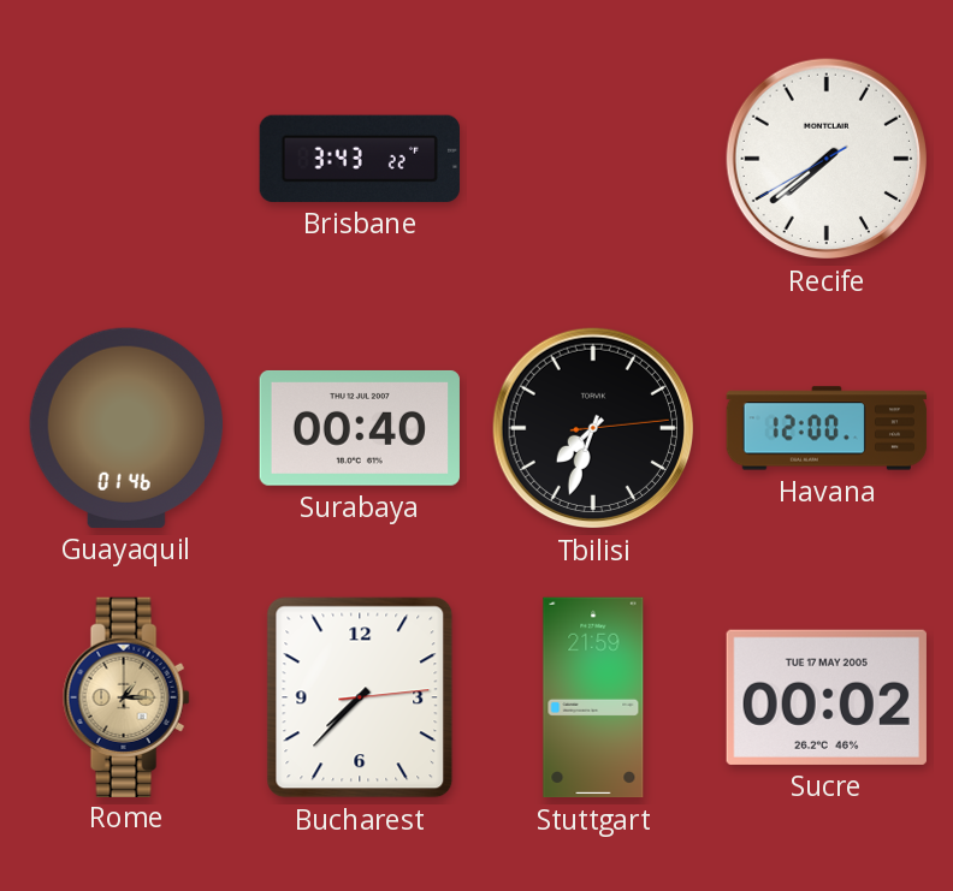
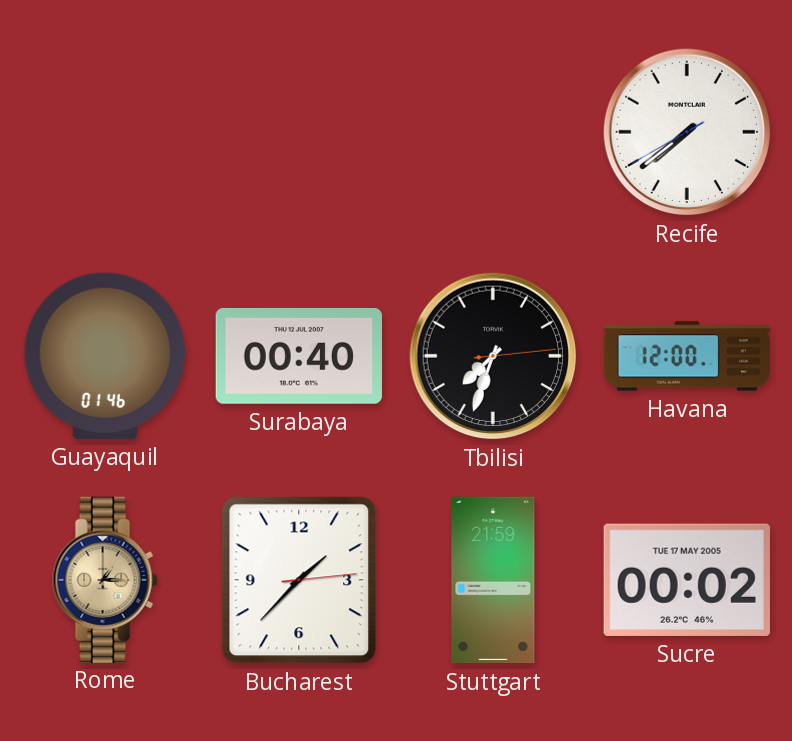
Brisbane: 3:43 -> none (360, 159)
Bucharest: 7:37 -> 1:37 (299, 580)
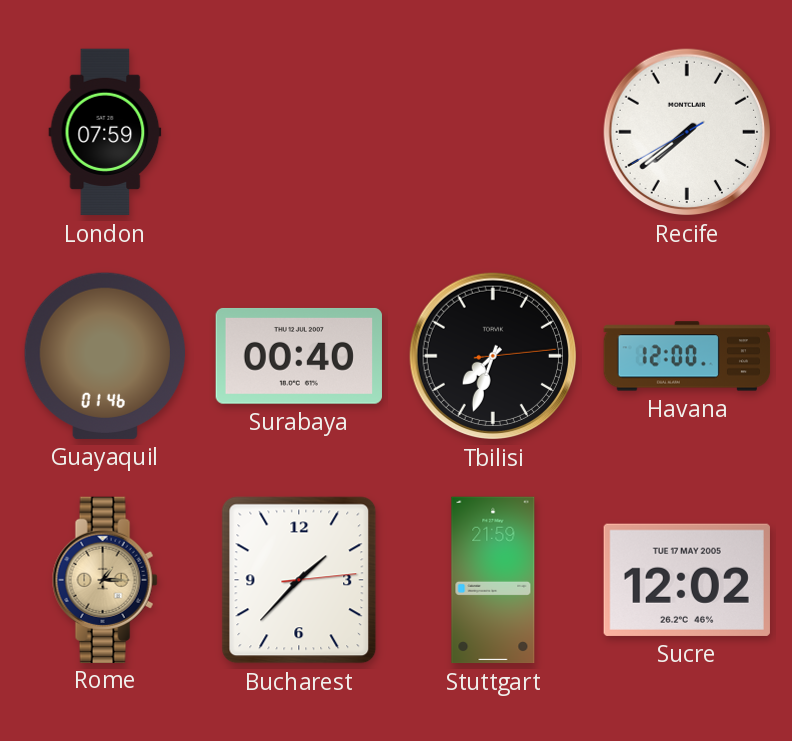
London: none -> 07:59 (105, 132)
Sucre: 00:02 -> 12:02 (687, 580)
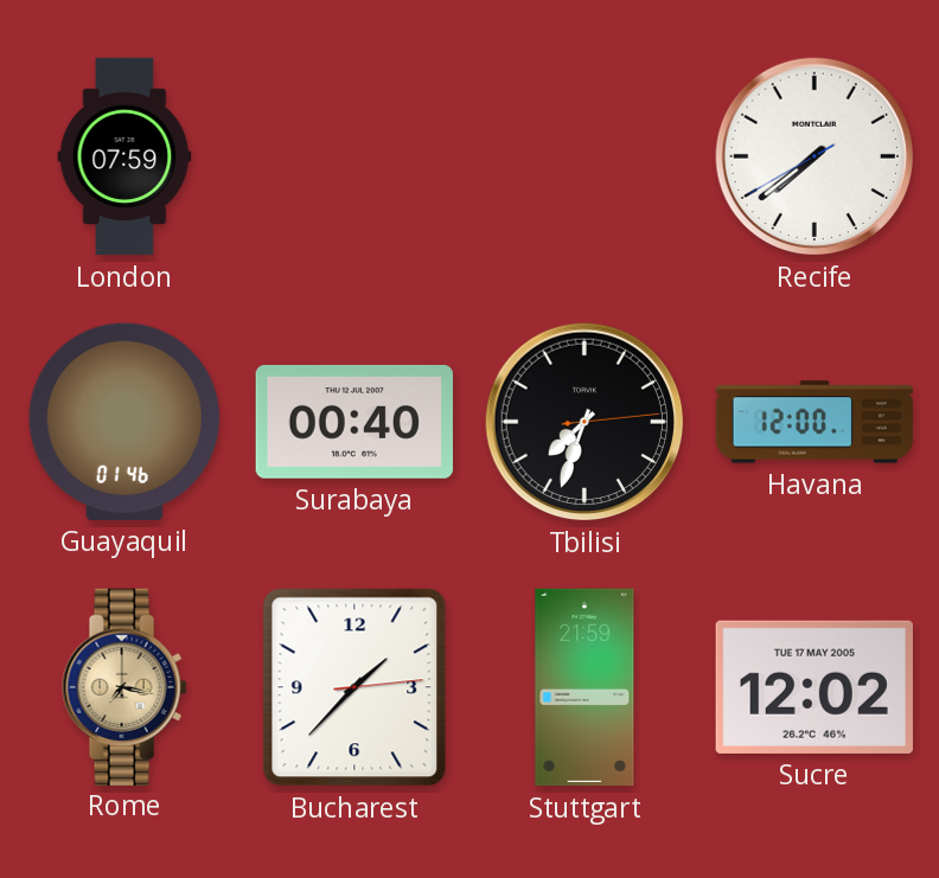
Rome: 1:15 -> 7:17 (124, 686)
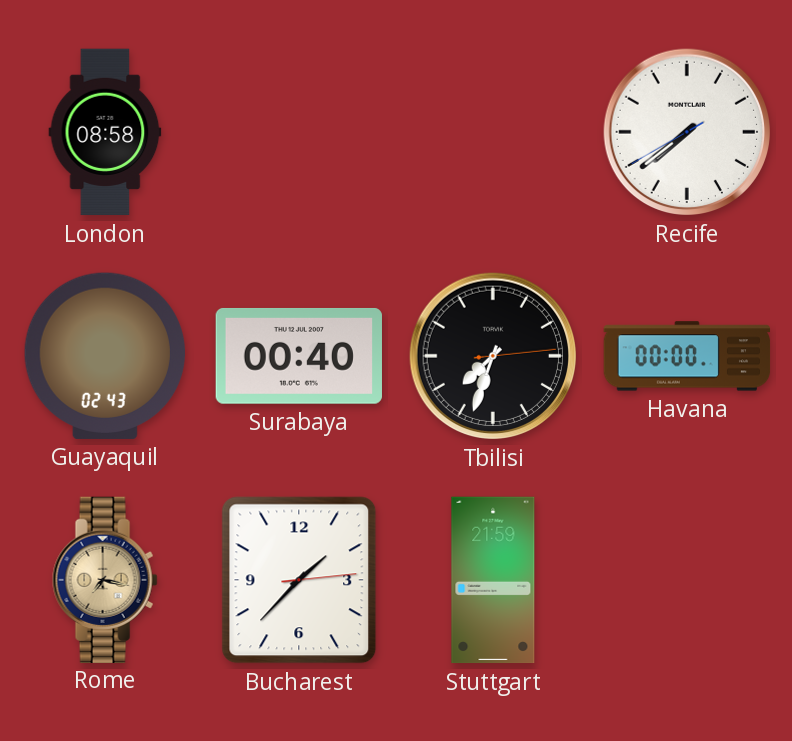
London: 07:59 -> 08:58 (105, 132)
Guayaquil: 01:46 -> 02:43 (105, 356)
Havana: 12:00 -> 00:00 (687, 356)
Sucre: 12:02 -> none (815, 687)
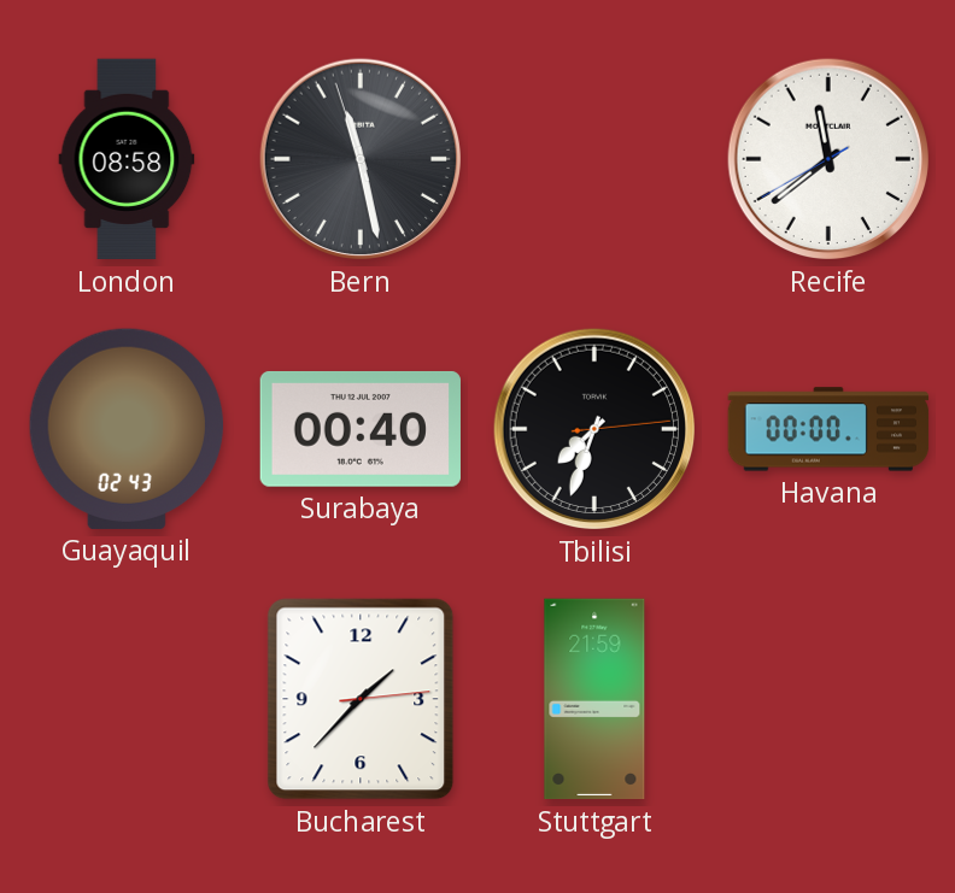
Bern: none -> 11:27 (361, 159)
Recife: 7:38 -> 11:38 (828, 159)
Rome: 7:17 -> none (105, 579)
